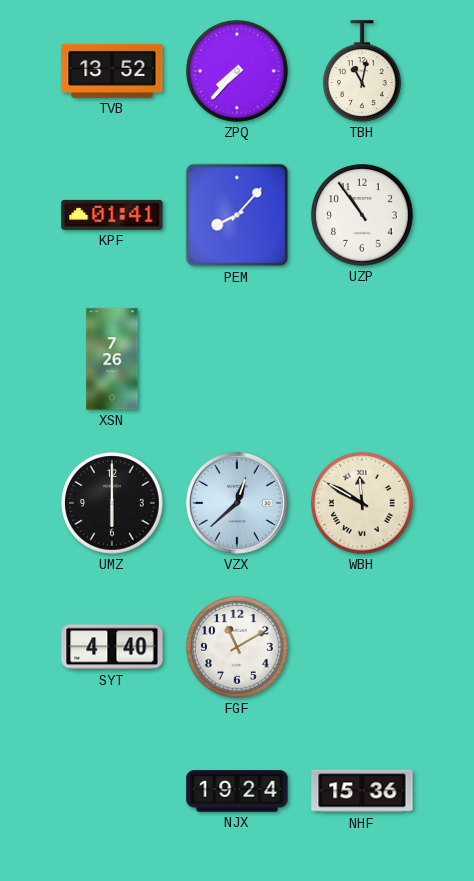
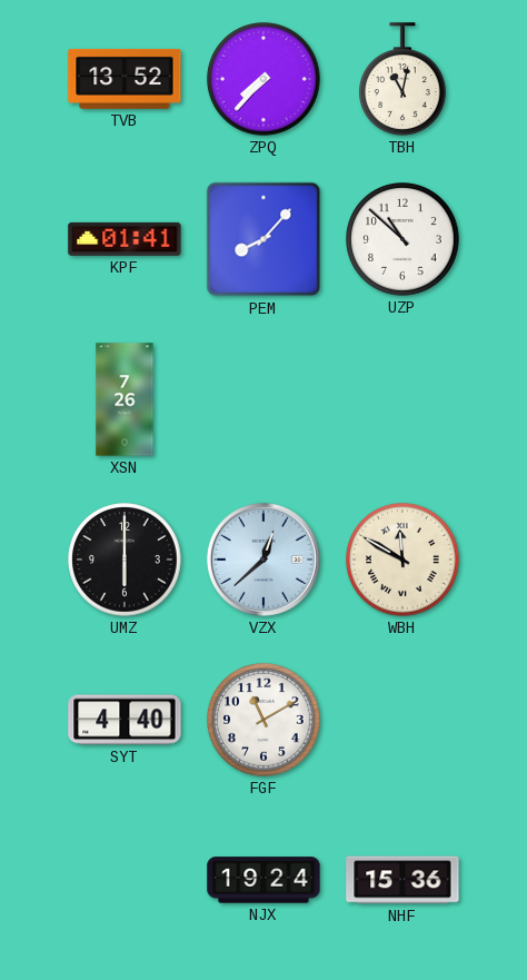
UZP: 10:54 -> 10:52 (402, 239)
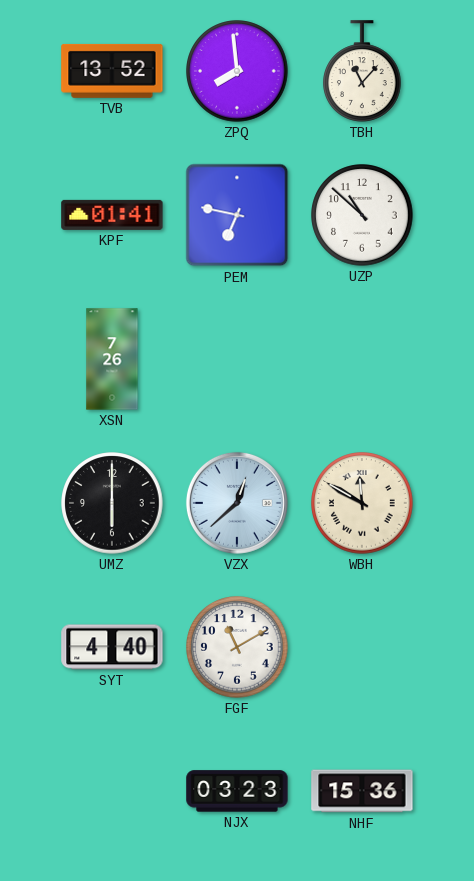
ZPQ: 7:37 -> 7:59 (237, 71)
TBH: 11:02 -> 11:07 (363, 71)
PEM: 8:07 -> 6:47 (237, 215)
NJX: 19:24 -> 03:23 (237, 791)
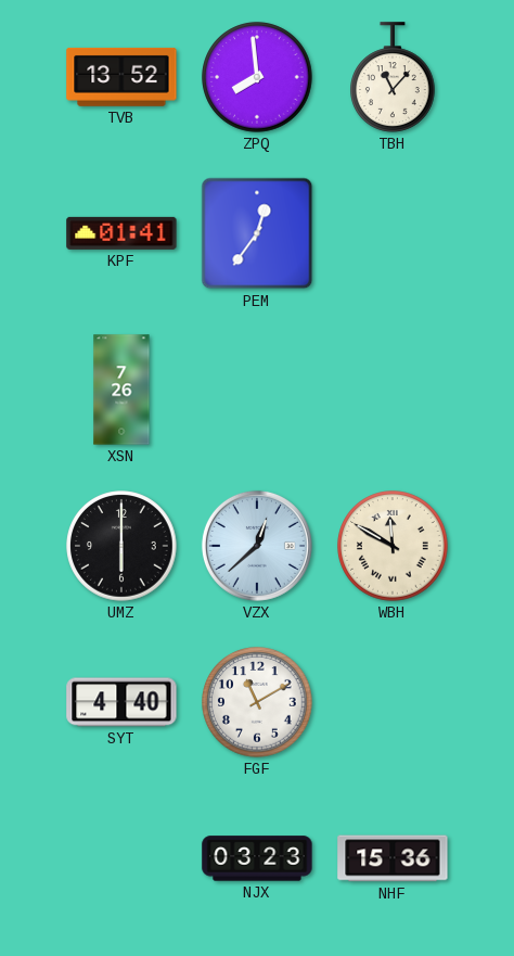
PEM: 6:47 -> 12:36 (257, 233)
UZP: 10:52 -> none (362, 215)
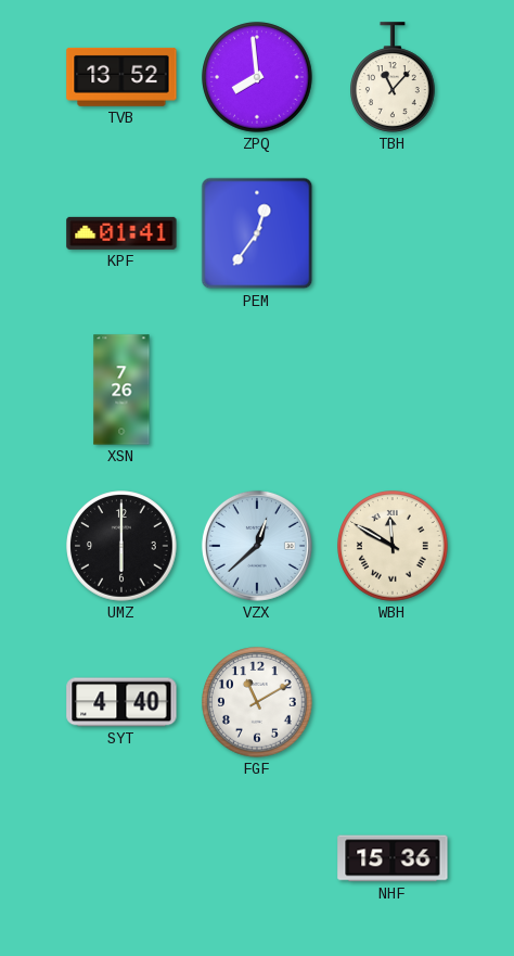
NJX: 03:23 -> none (257, 858)
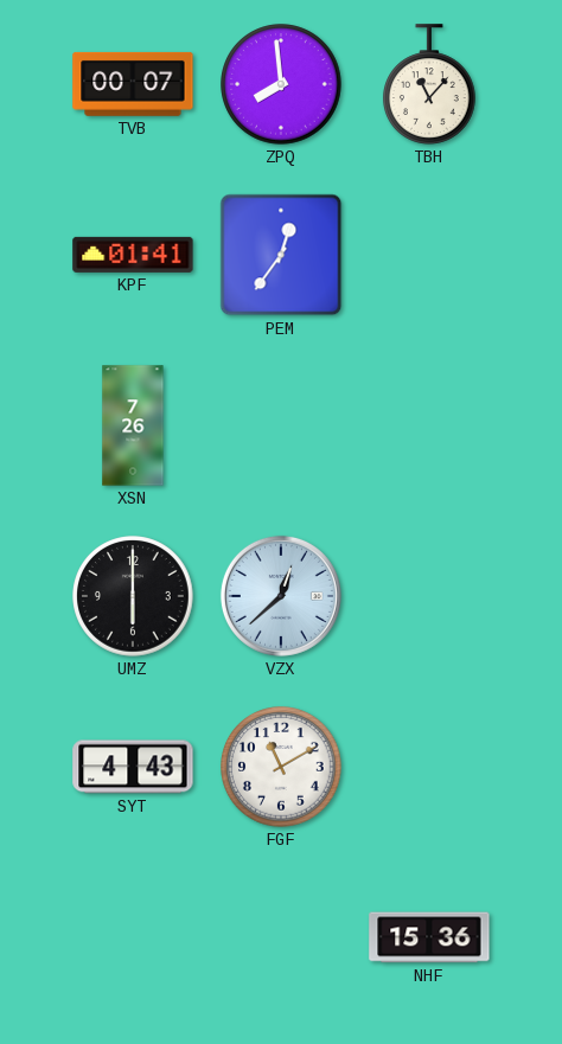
TVB: 13:52 -> 00:07 (133, 84)
WBH: 11:50 -> none (393, 546)
SYT: 4:40 -> 4:43 (133, 767)
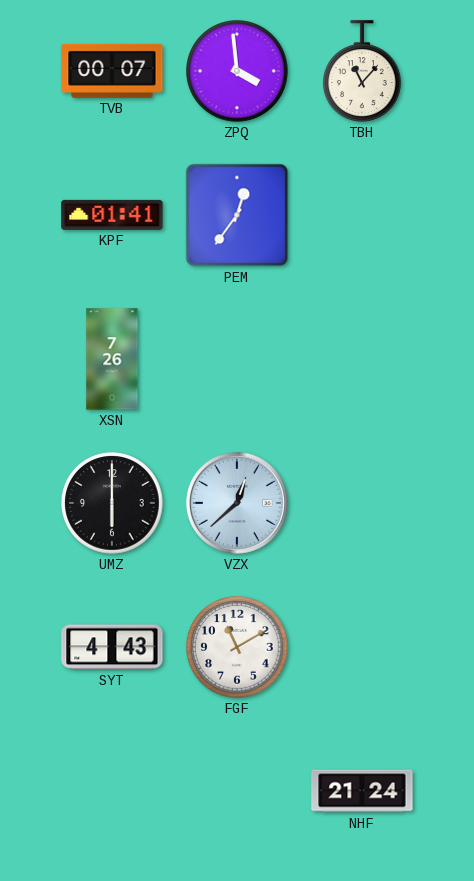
ZPQ: 7:59 -> 3:59 (237, 71)
NHF: 15:36 -> 21:24 (362, 791)
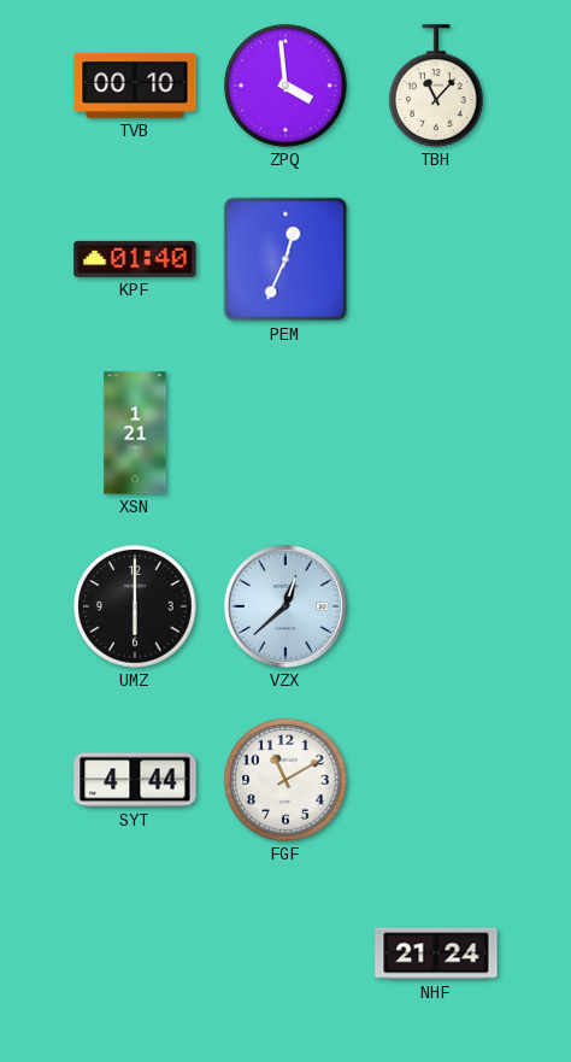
TVB: 00:07 -> 00:10 (135, 86)
KPF: 01:41 -> 01:40 (135, 259)
PEM: 12:36 -> 12:34 (285, 259)
XSN: 7:26 -> 1:21 (135, 433)
SYT: 4:43 -> 4:44 (135, 780)
